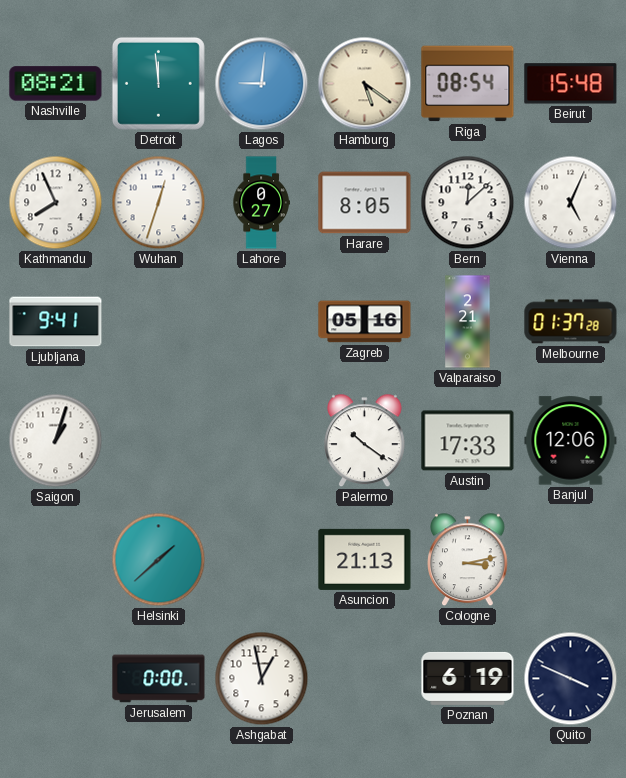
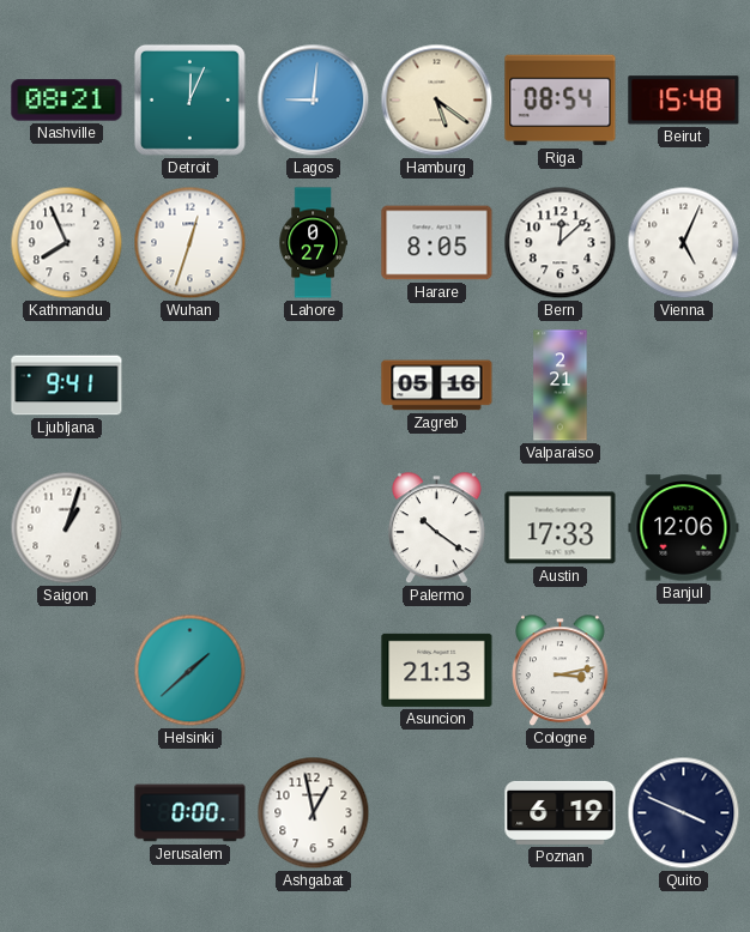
Detroit: 11:59 -> 12:04 (189, 99)
Melbourne: 01:37 -> none (571, 322)
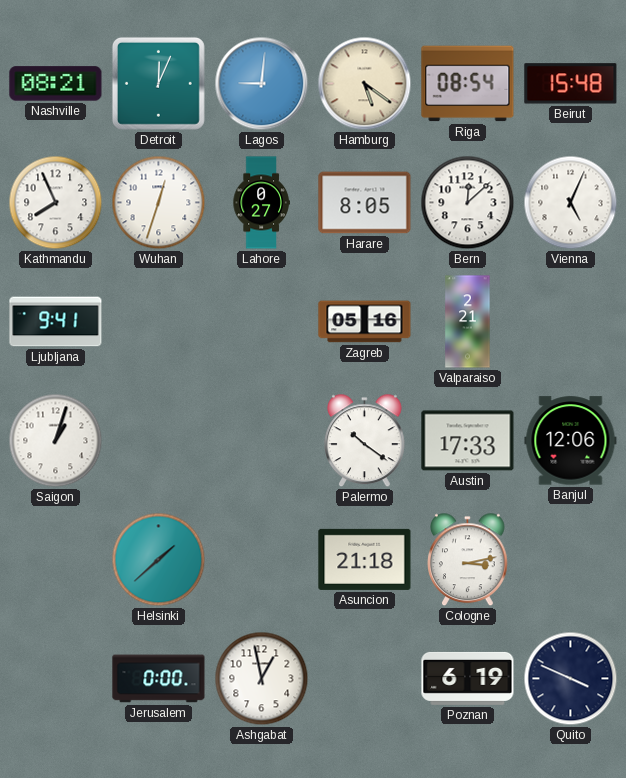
Asuncion: 21:13 -> 21:18 (365, 559)
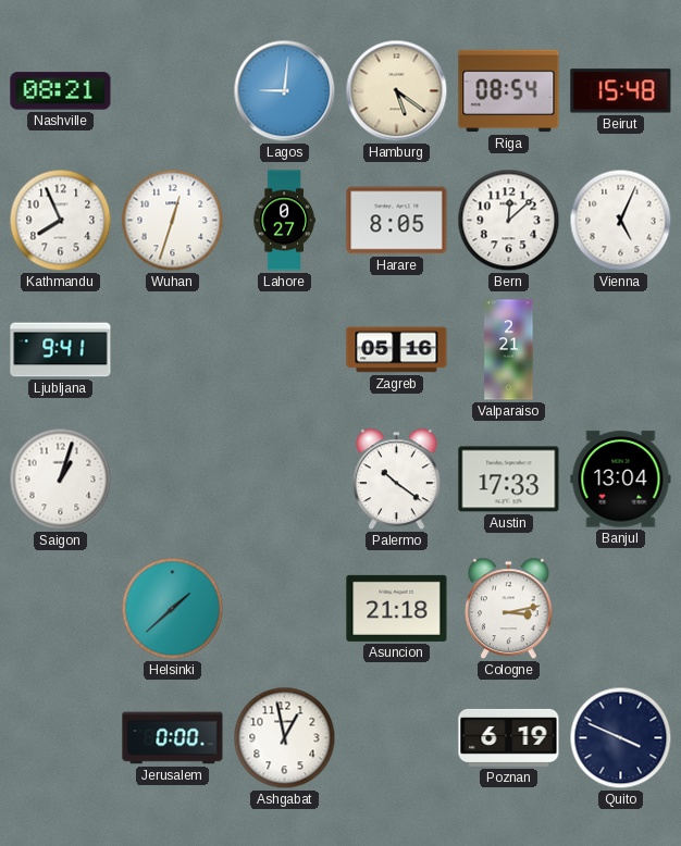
Detroit: 12:04 -> none (158, 83)
Banjul: 12:06 -> 13:04 (621, 480)
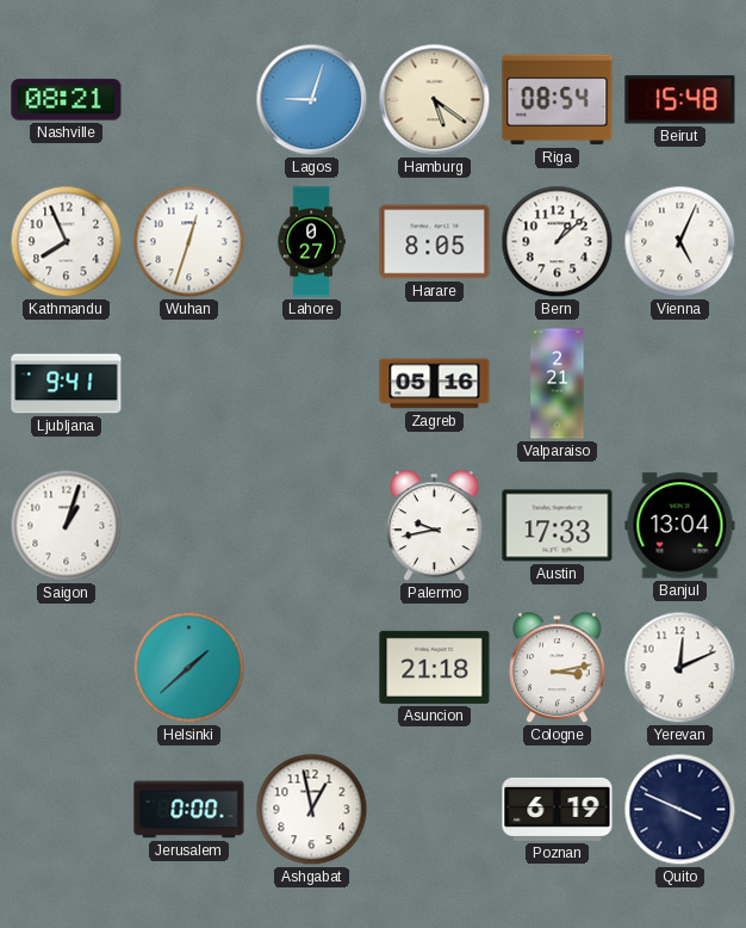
Lagos: 9:01 -> 9:03 (312, 100)
Bern: 12:08 -> 1:08 (558, 242)
Palermo: 10:21 -> 9:43 (435, 526)
Yerevan: none -> 12:11 (680, 668)
